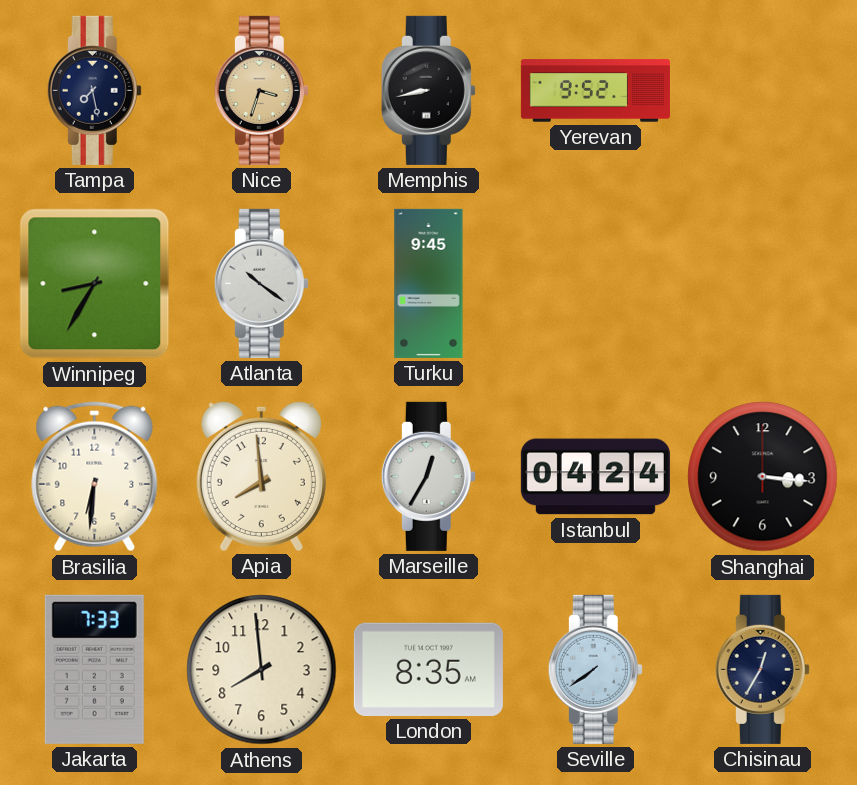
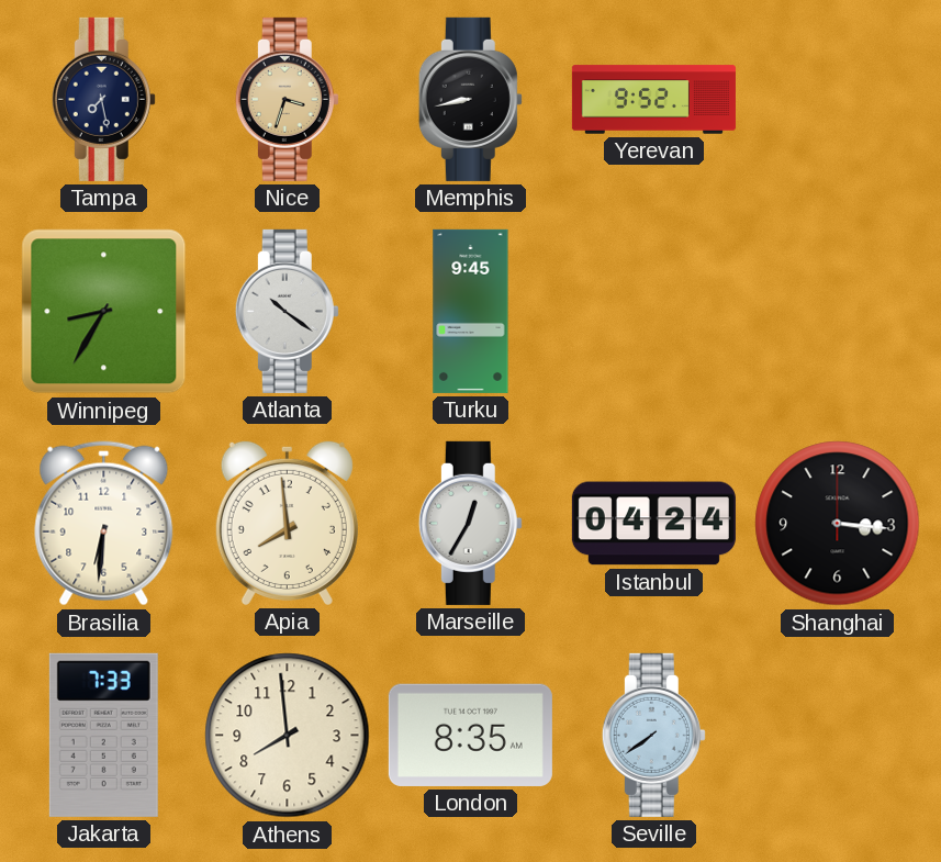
Chisinau: 12:35 -> none (762, 669)
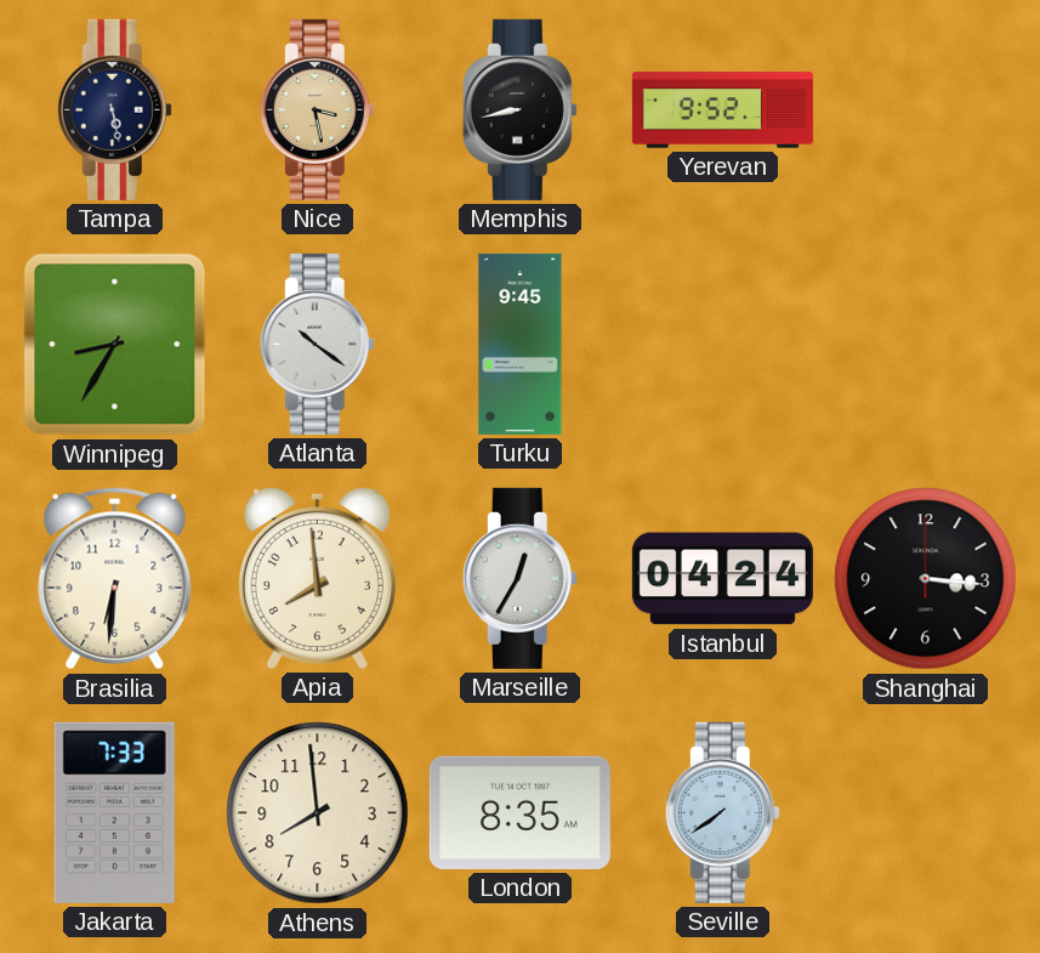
Tampa: 7:28 -> 5:28 (114, 109)
Nice: 3:33 -> 3:28 (317, 109)
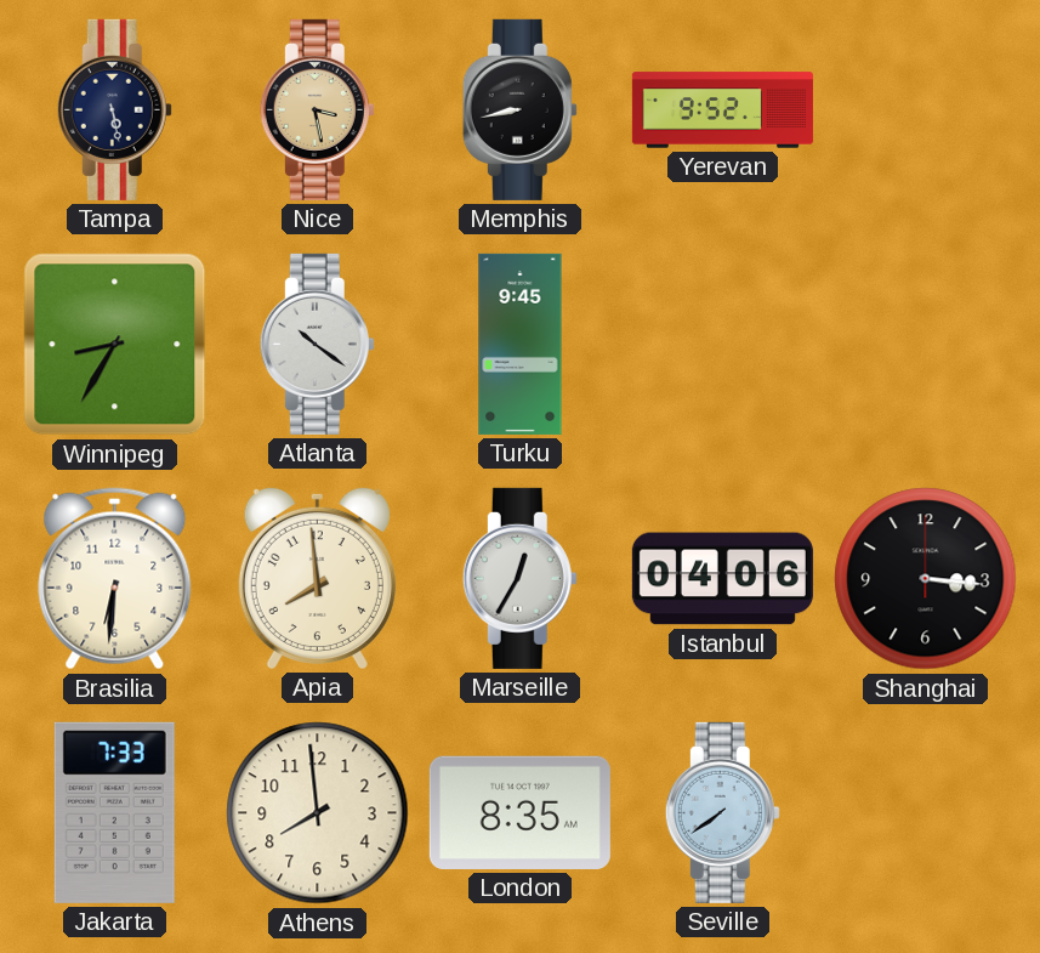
Istanbul: 04:24 -> 04:06 (722, 579)
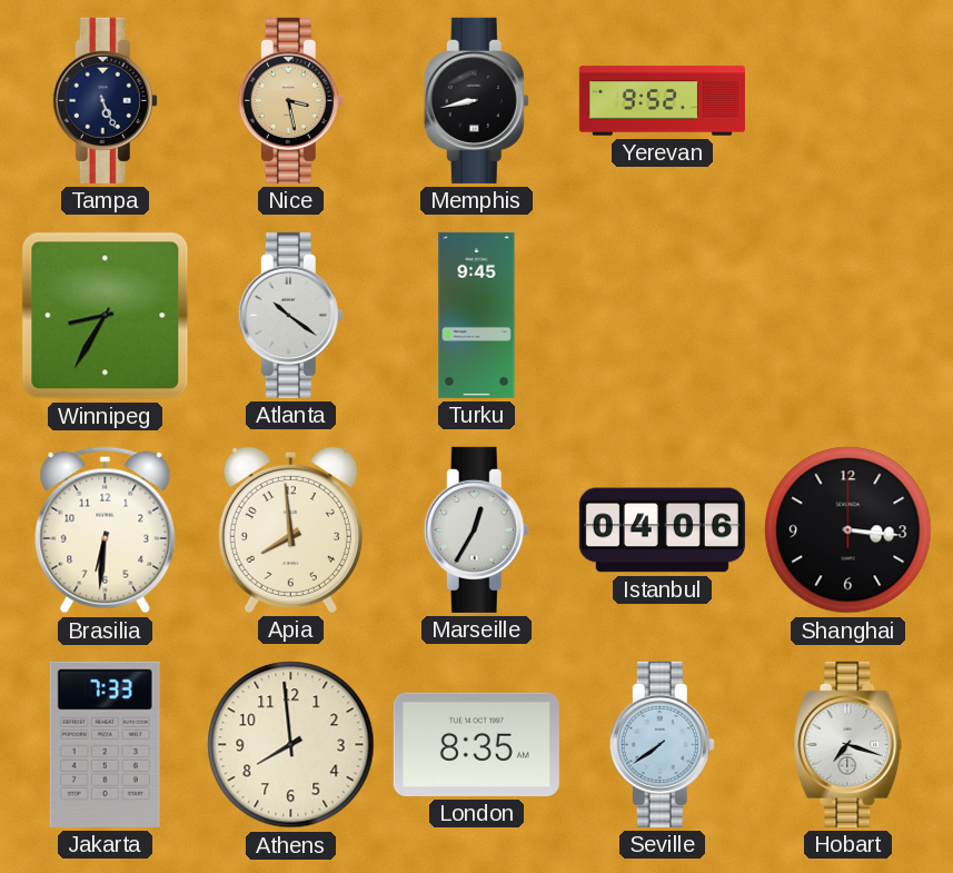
Tampa: 5:28 -> 5:26 (105, 100)
Hobart: none -> 7:18 (848, 744)
